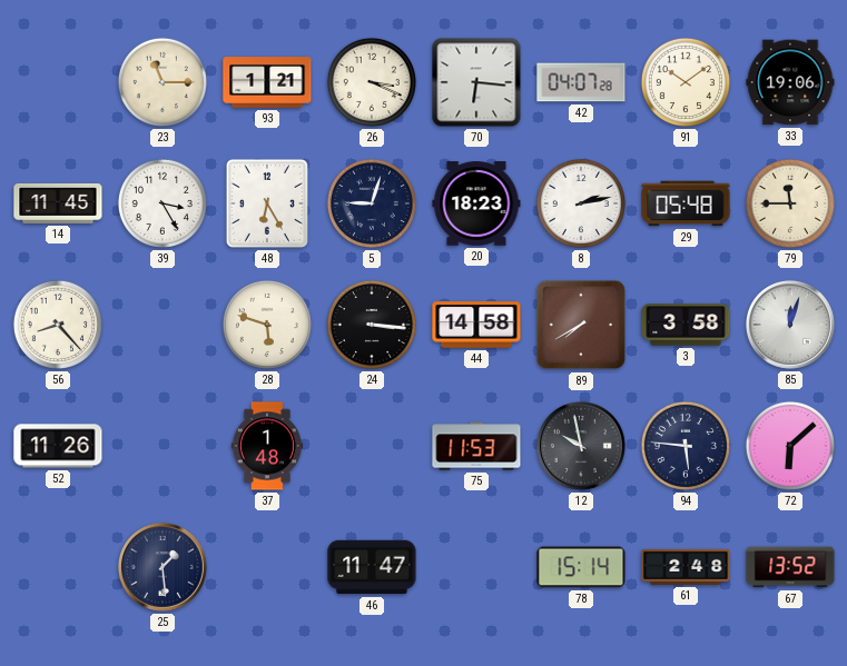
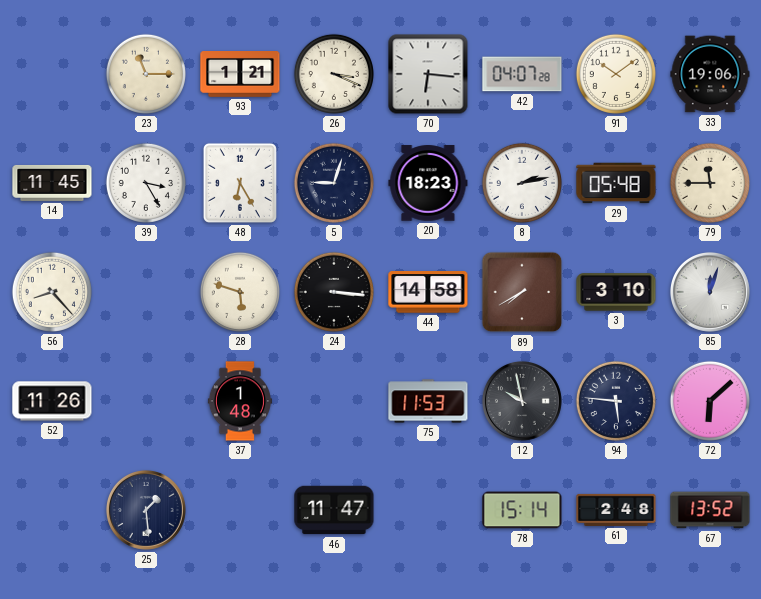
3: 3:58 -> 3:10 (616, 292)
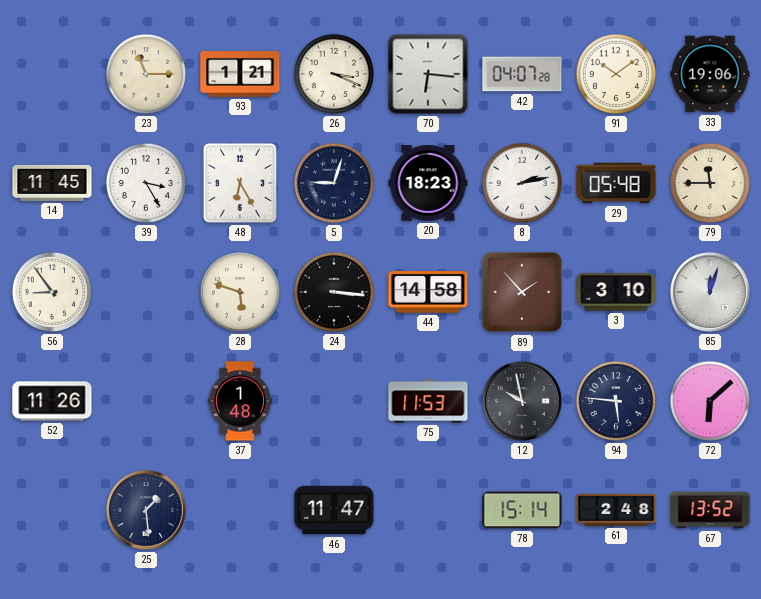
56: 8:23 -> 8:54 (52, 292)
89: 7:40 -> 1:53 (522, 292)
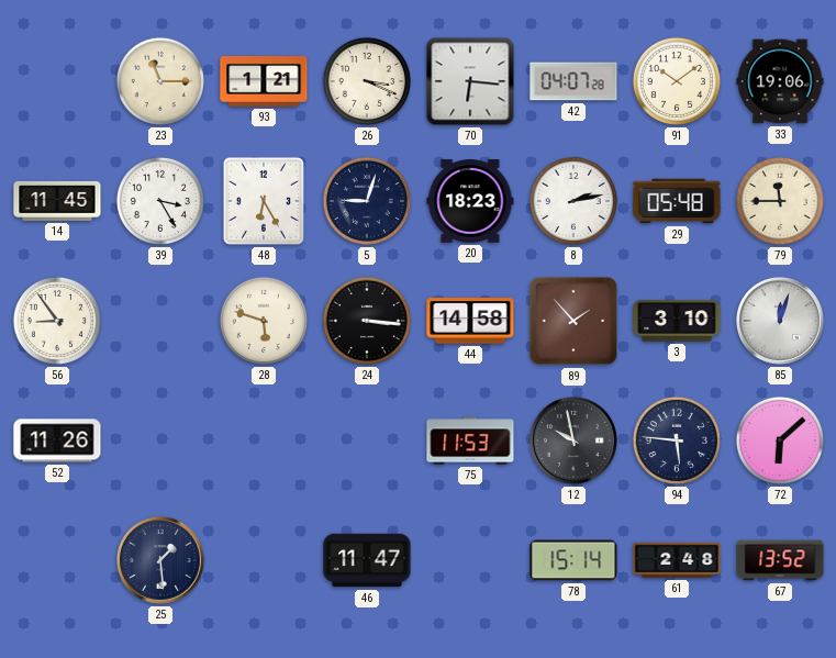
37: 1:48 -> none (240, 401)
